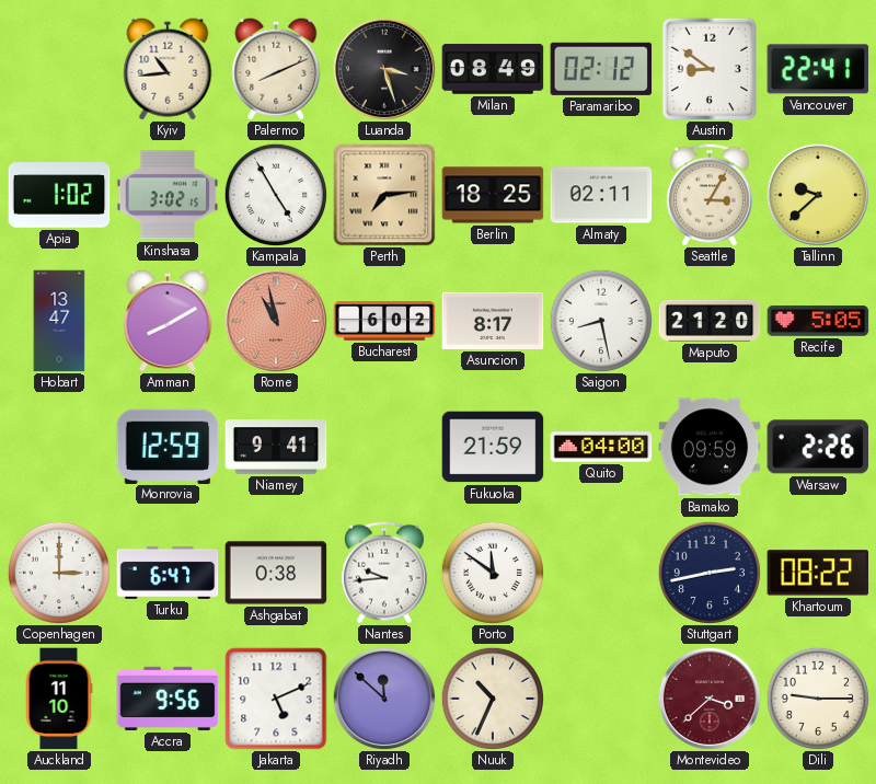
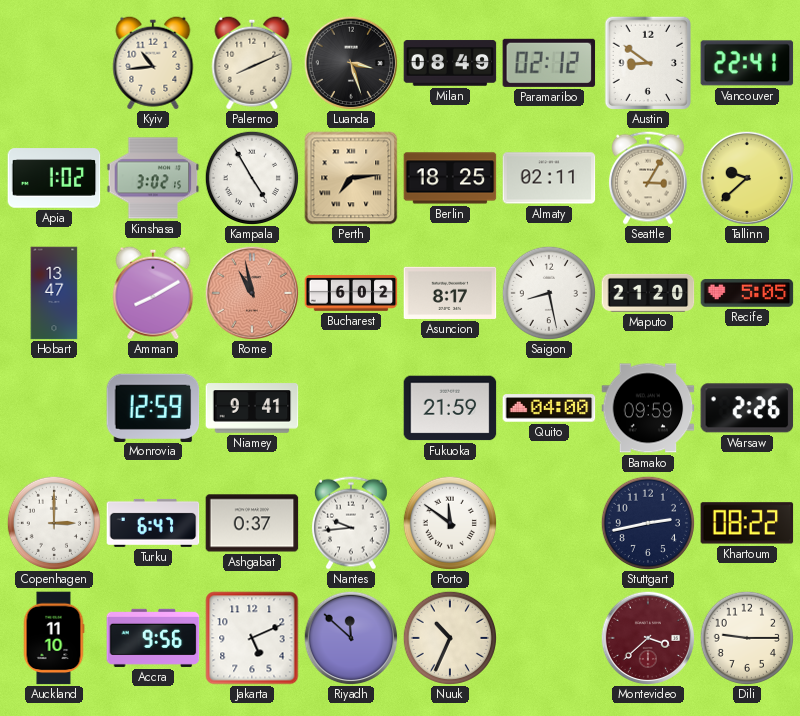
Ashgabat: 0:38 -> 0:37 (252, 523)
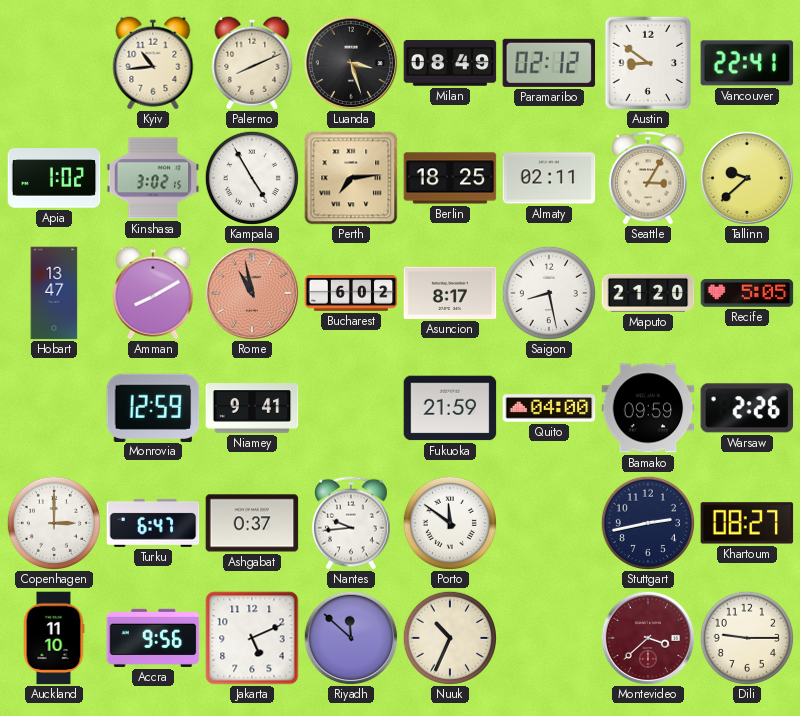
Khartoum: 08:22 -> 08:27 (747, 523)
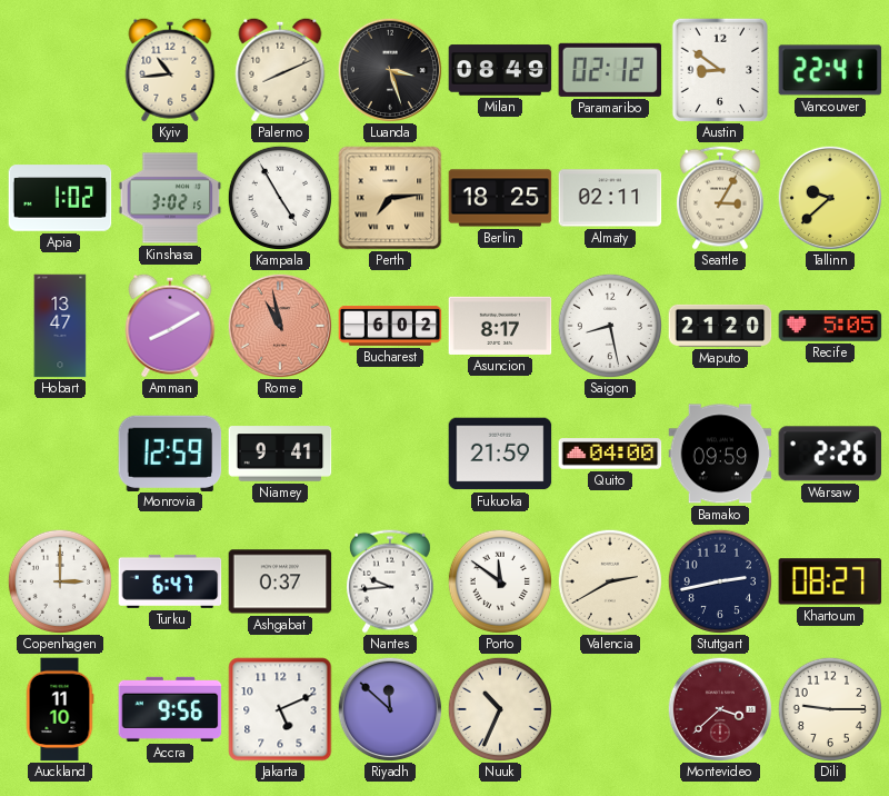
Valencia: none -> 2:40 (609, 580)
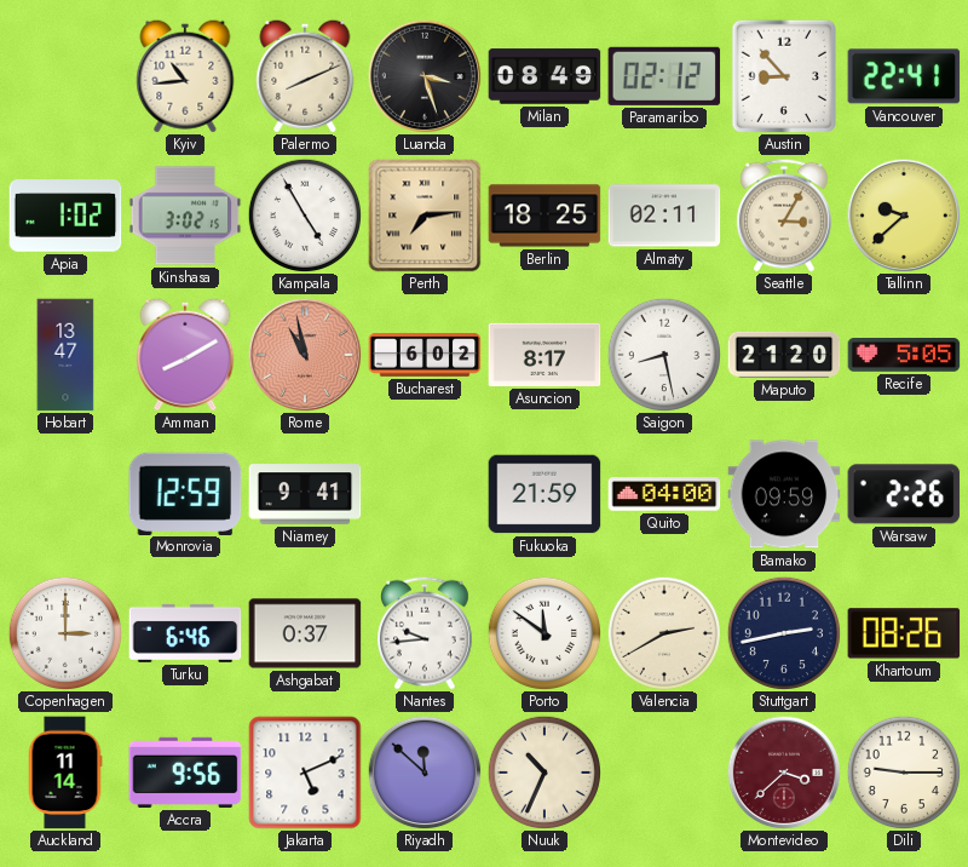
Austin: 8:51 -> 8:53 (783, 76)
Turku: 6:47 -> 6:46 (185, 633)
Khartoum: 08:27 -> 08:26 (904, 633)
Auckland: 11:10 -> 11:14 (65, 773)
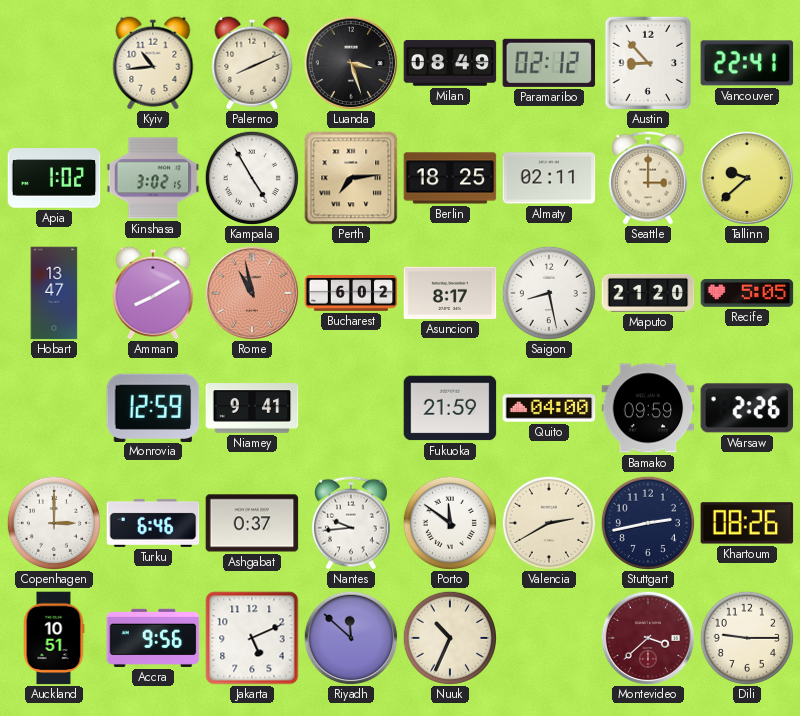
Seattle: 3:05 -> 3:00 (648, 178)
Auckland: 11:14 -> 10:51 (54, 638)
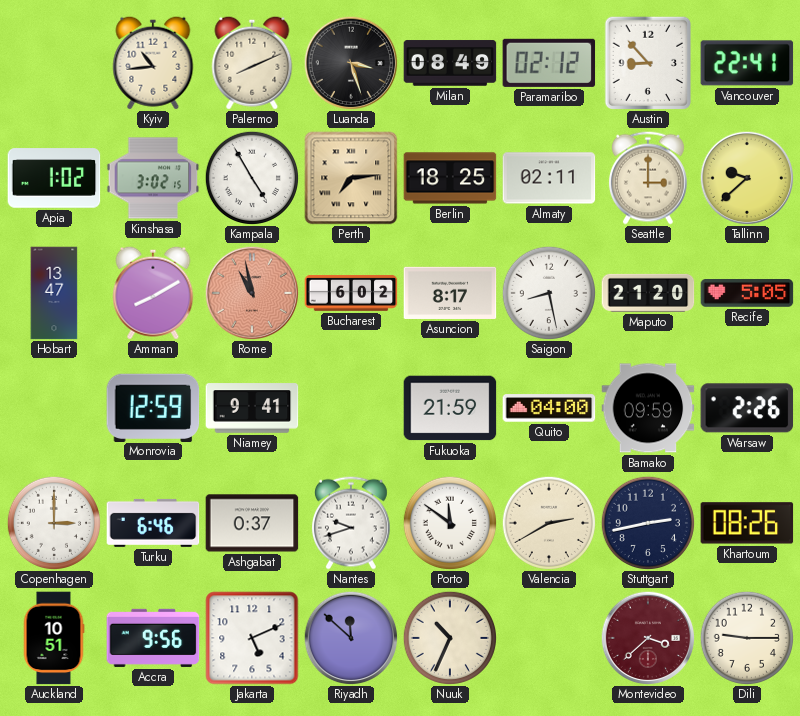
Nantes: 9:44 -> 9:42 (351, 523)
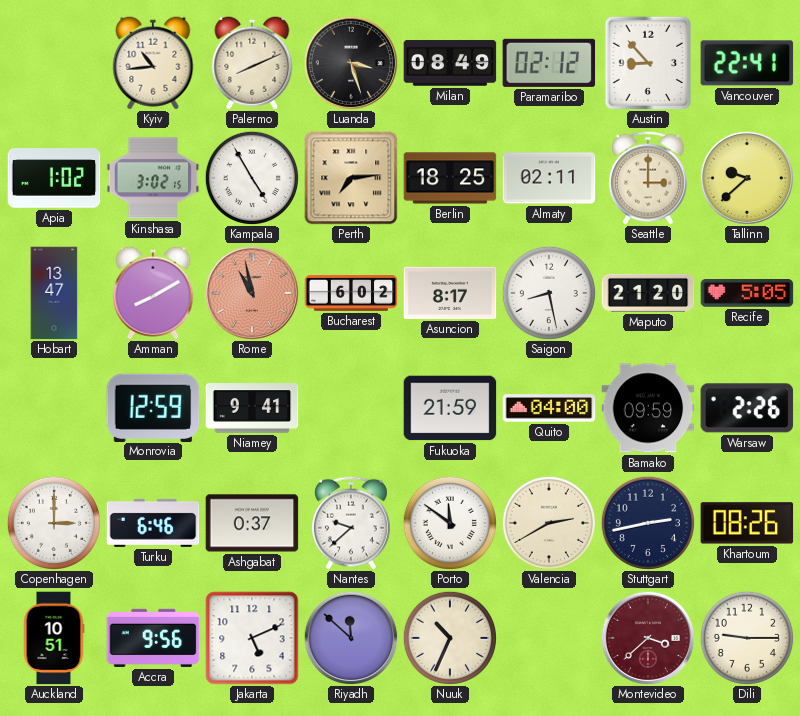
Nantes: 9:42 -> 9:38 (351, 523)
